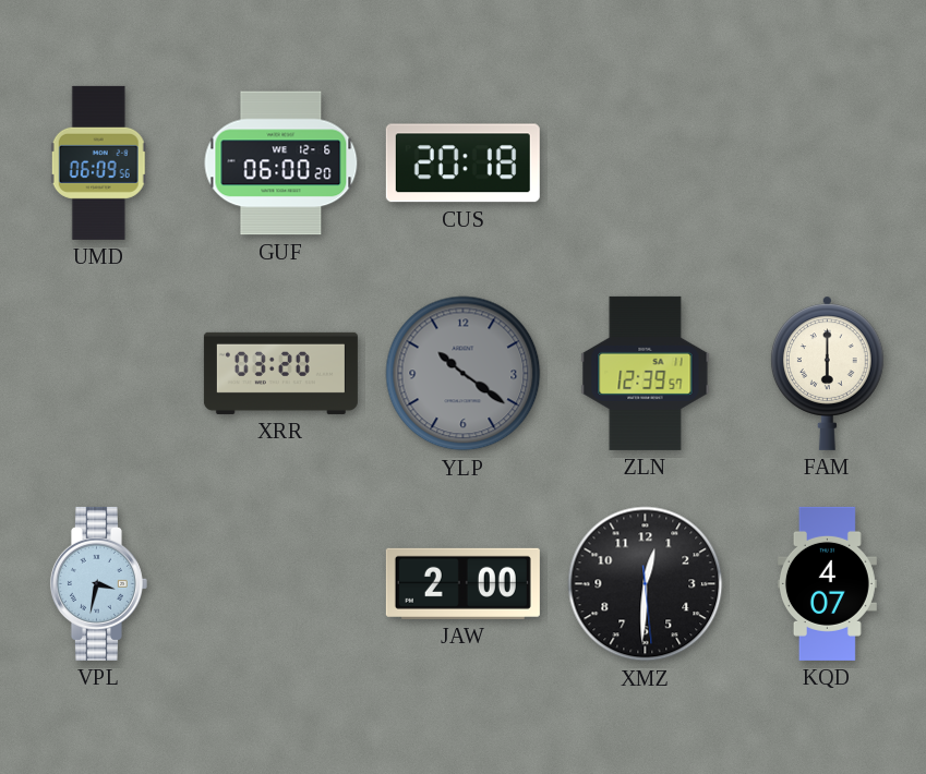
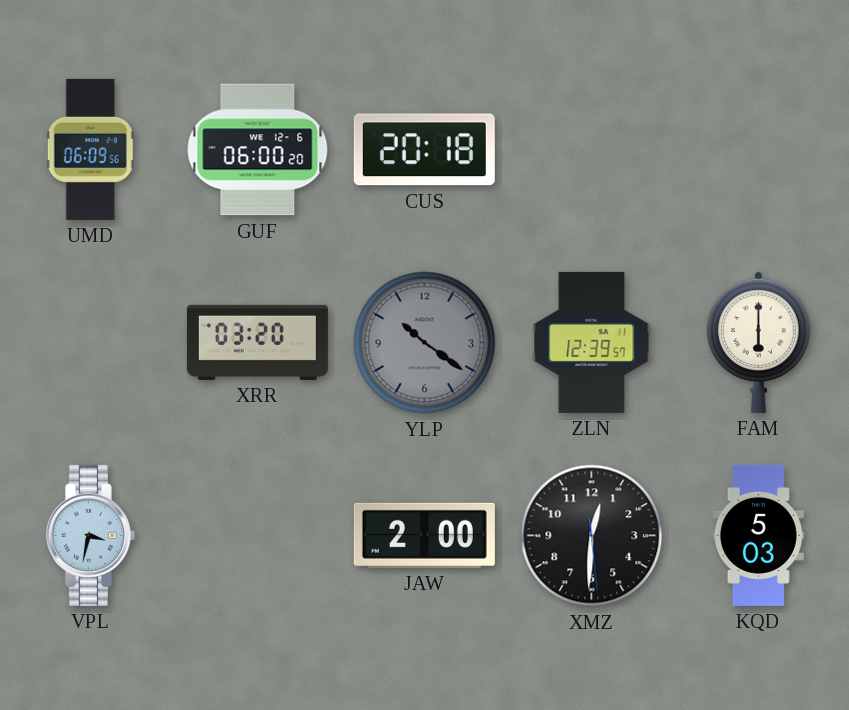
KQD: 4:07 -> 5:03 (758, 535)
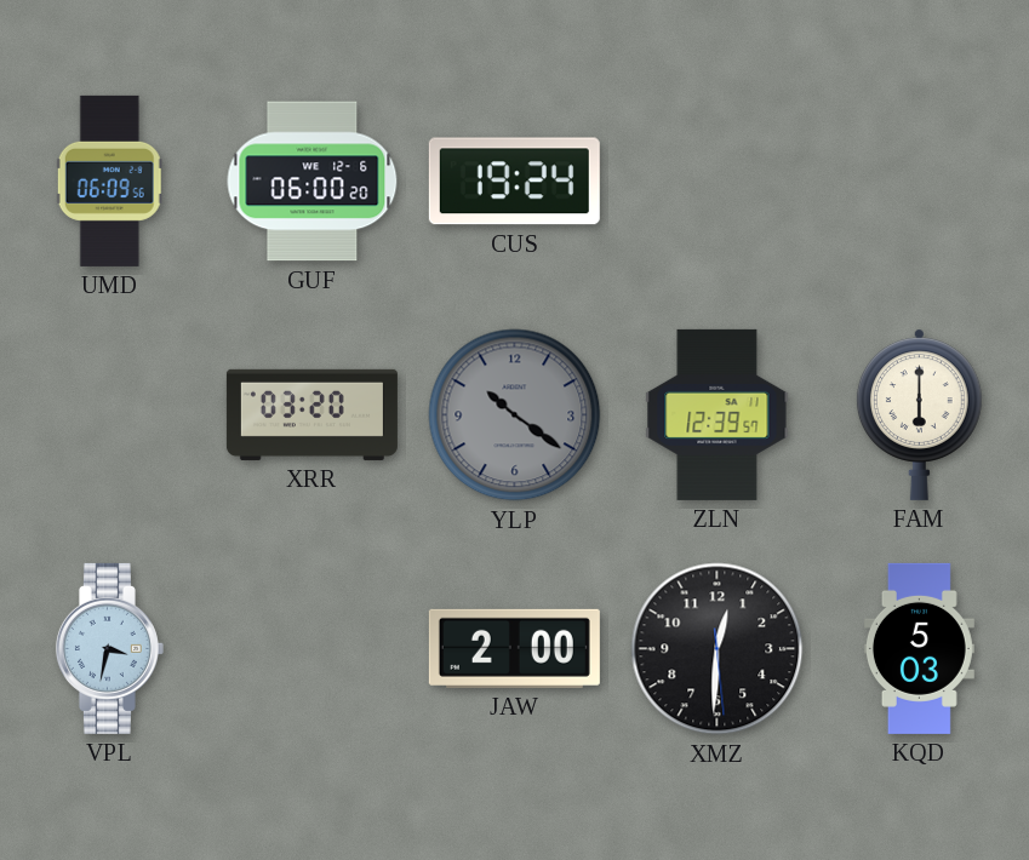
CUS: 20:18 -> 19:24 (514, 182)
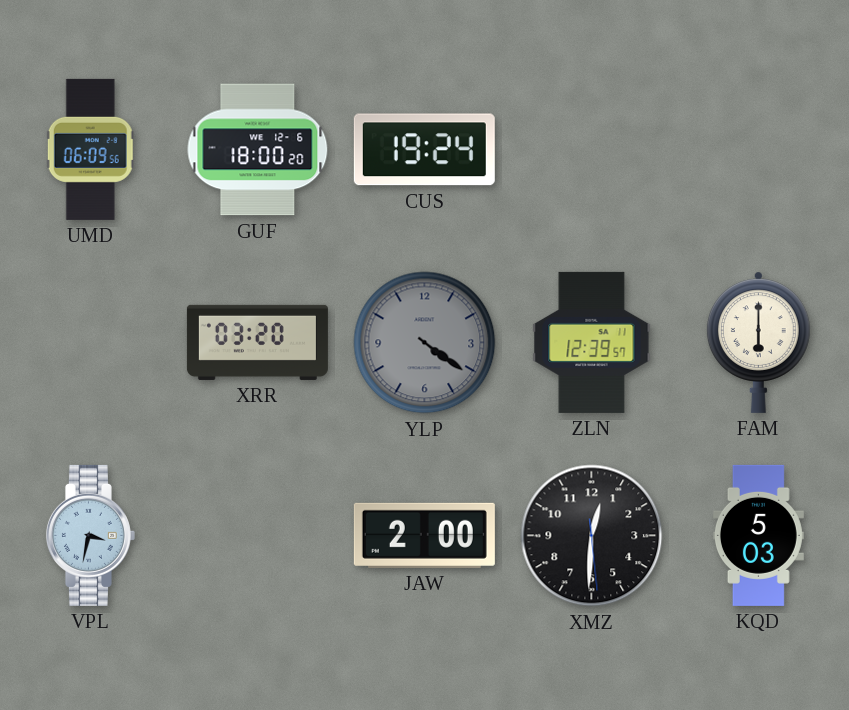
GUF: 06:00 -> 18:00 (258, 150)
YLP: 10:21 -> 4:21 (425, 343)
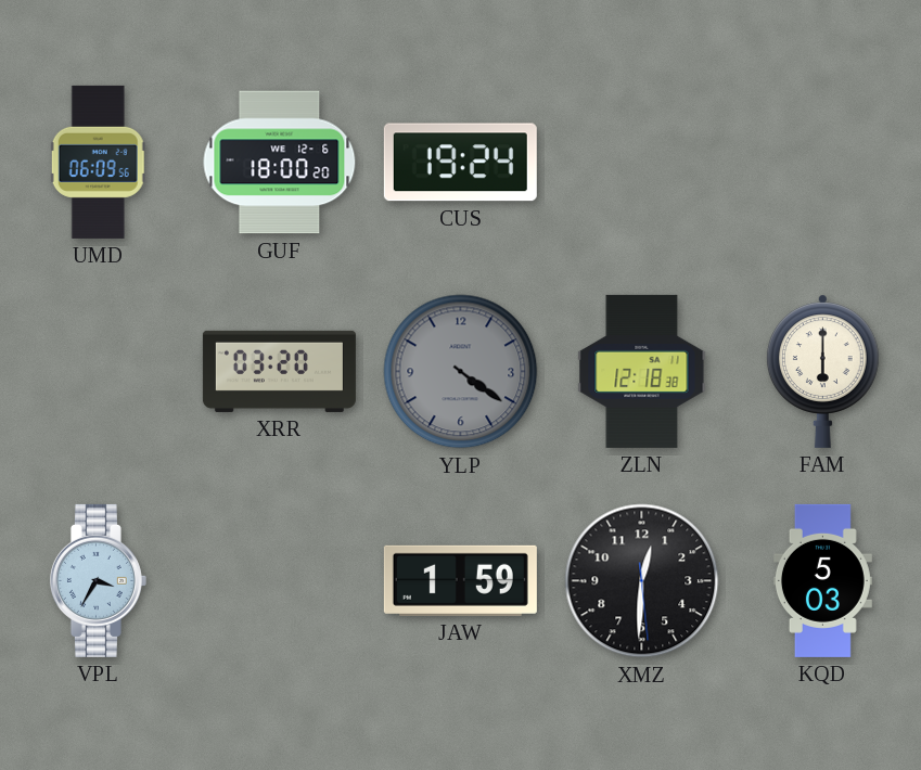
ZLN: 12:39 -> 12:18 (642, 371)
VPL: 3:32 -> 3:35 (98, 580)
JAW: 2:00 -> 1:59 (460, 580)
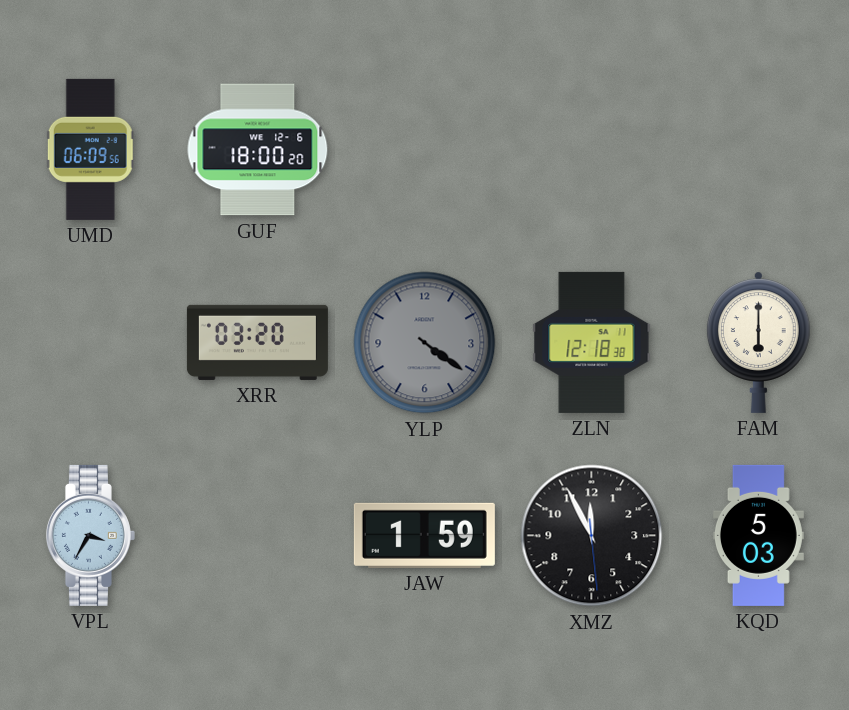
CUS: 19:24 -> none (460, 163)
XMZ: 12:30 -> 11:55 (592, 536)
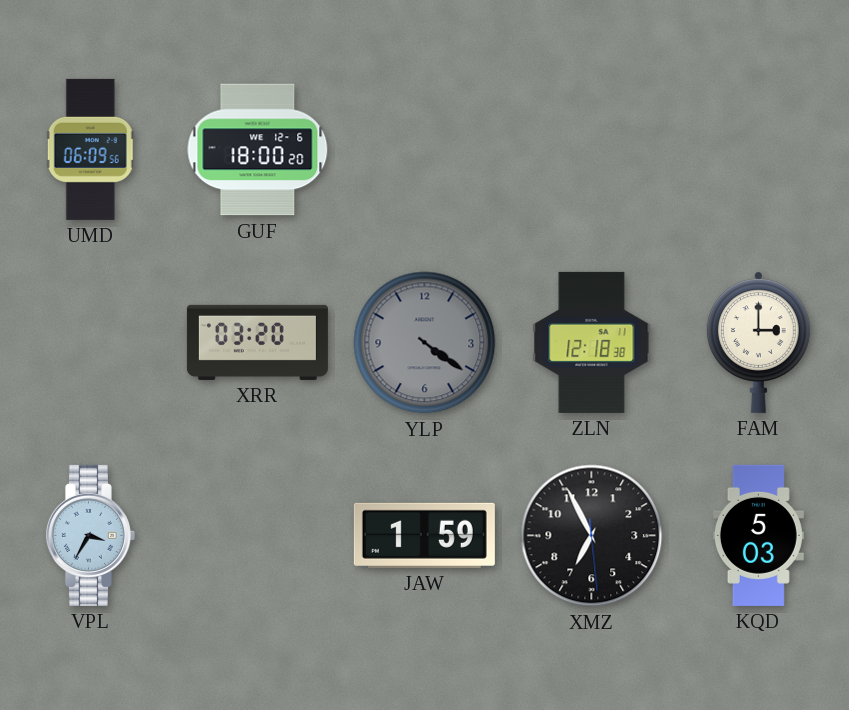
FAM: 6:00 -> 3:00 (759, 342)
XMZ: 11:55 -> 6:55 (592, 536)
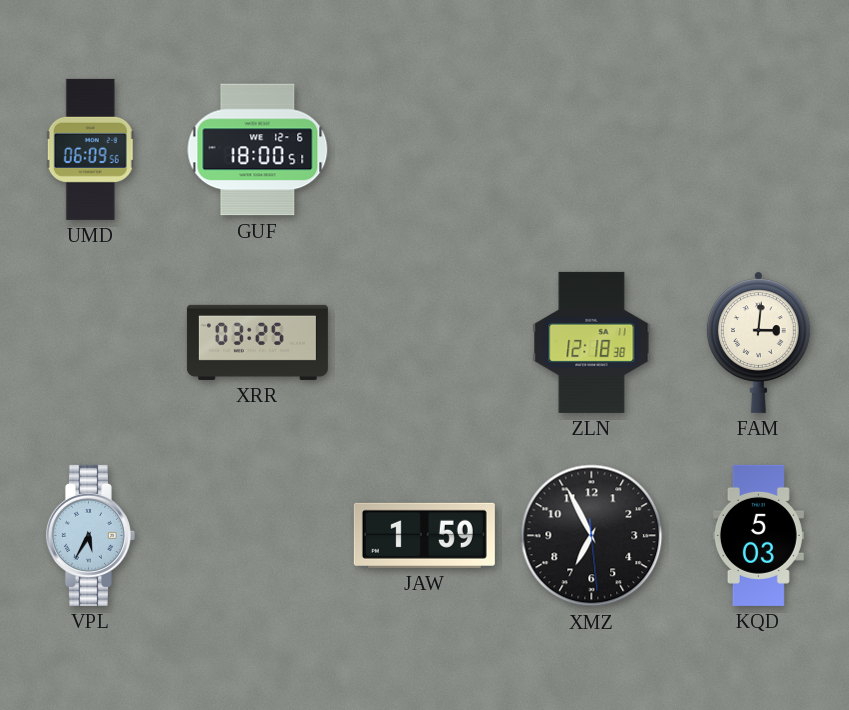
GUF: 18:00:20 -> 18:00:51 (258, 150)
XRR: 03:20 -> 03:25 (257, 342)
YLP: 4:21 -> none (425, 343)
FAM: 3:00 -> 3:01 (759, 342)
VPL: 3:35 -> 5:35 (90, 535)
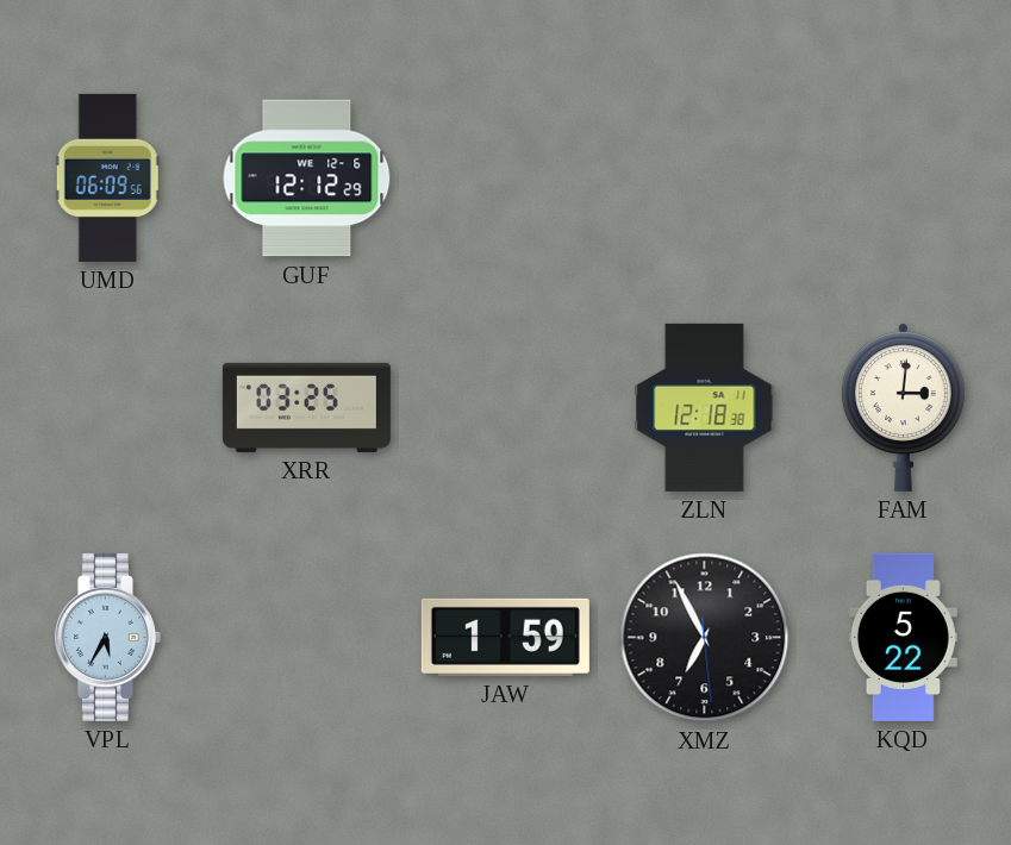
GUF: 18:00 -> 12:12 (307, 179)
KQD: 5:03 -> 5:22 (903, 637)
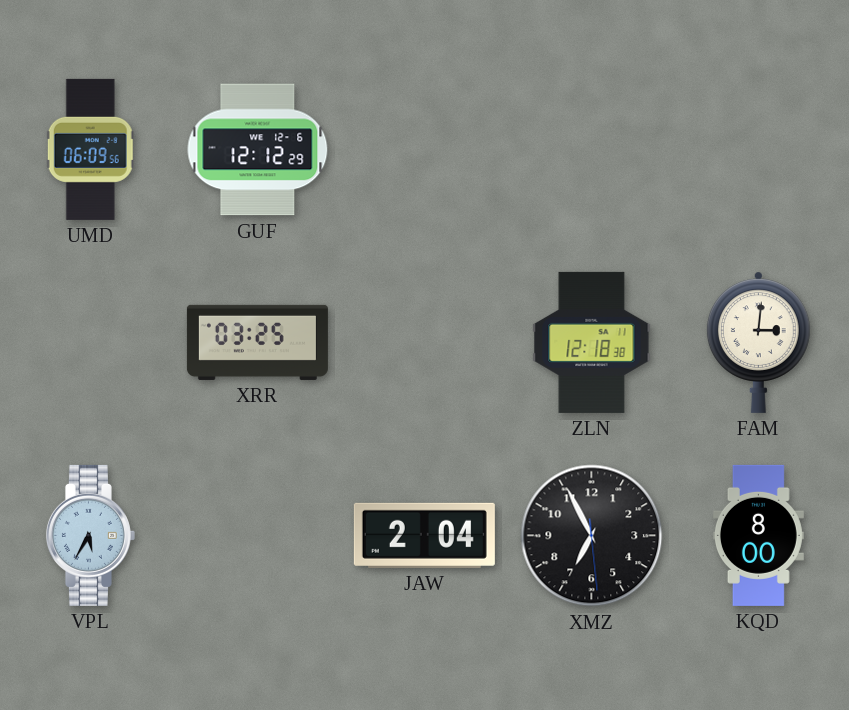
JAW: 1:59 -> 2:04 (424, 535)
KQD: 5:22 -> 8:00 (758, 535)
